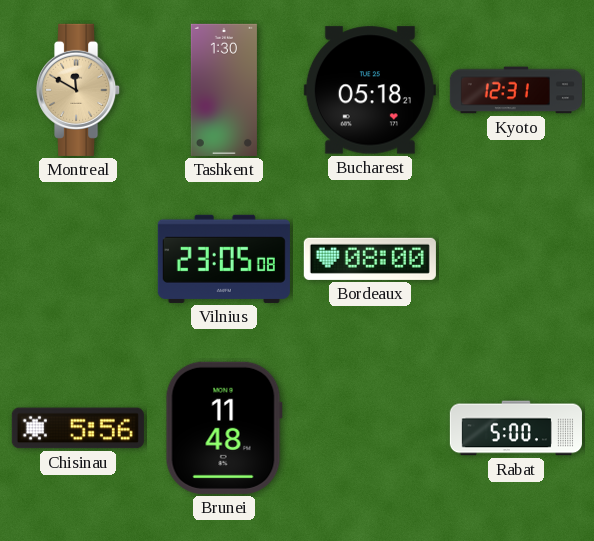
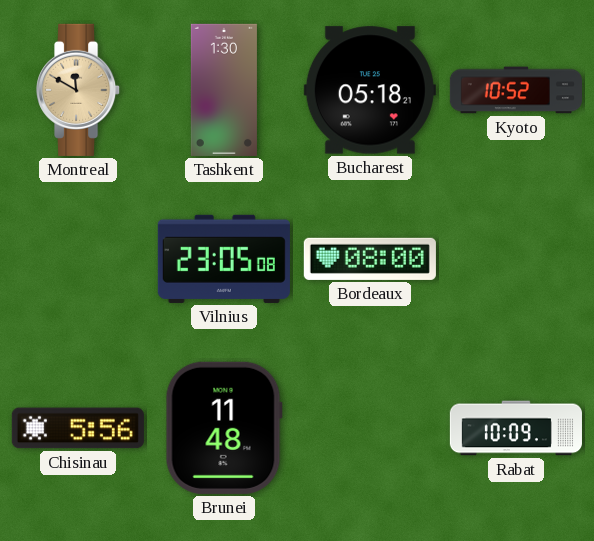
Kyoto: 12:31 -> 10:52 (516, 90)
Rabat: 5:00 -> 10:09 (516, 428)
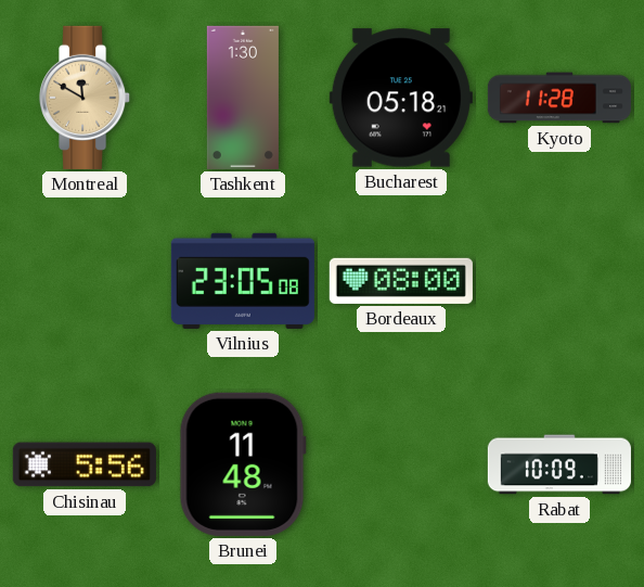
Kyoto: 10:52 -> 11:28 (559, 98)
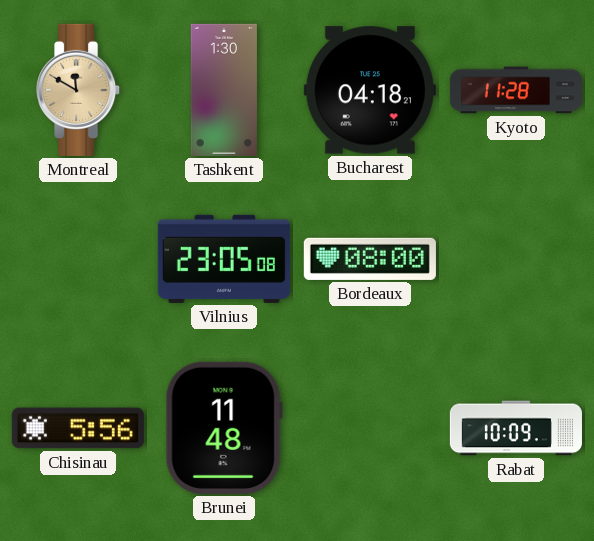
Bucharest: 05:18 -> 04:18 (370, 90)
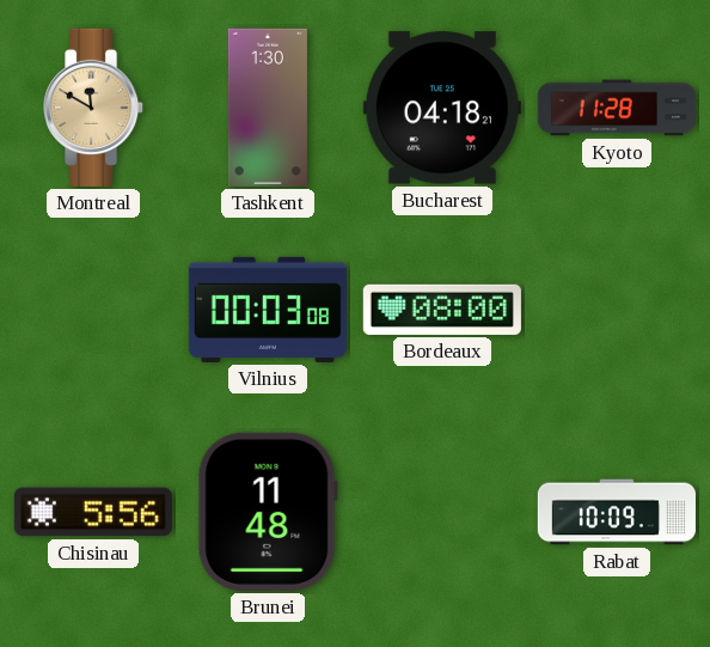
Vilnius: 23:05 -> 00:03 (268, 310)
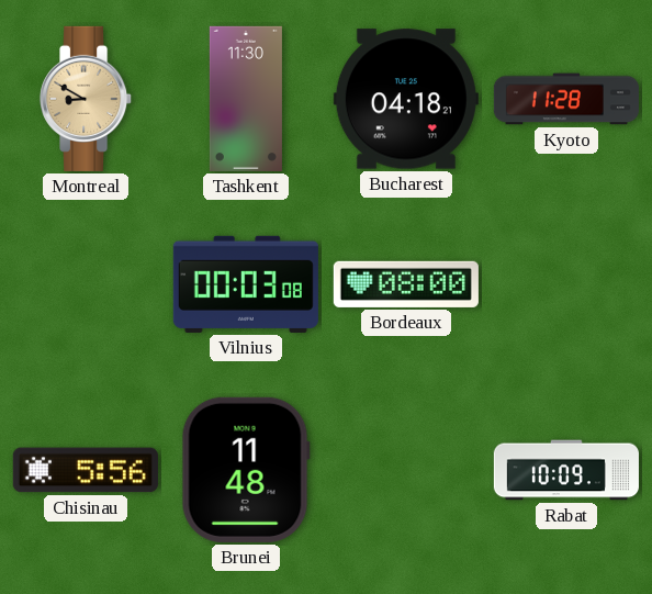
Montreal: 11:50 -> 8:50 (87, 99)
Tashkent: 1:30 -> 11:30 (246, 99)
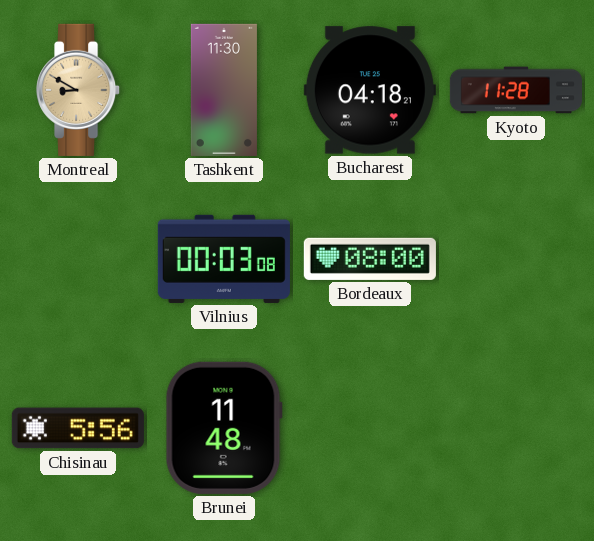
Rabat: 10:09 -> none (566, 470)
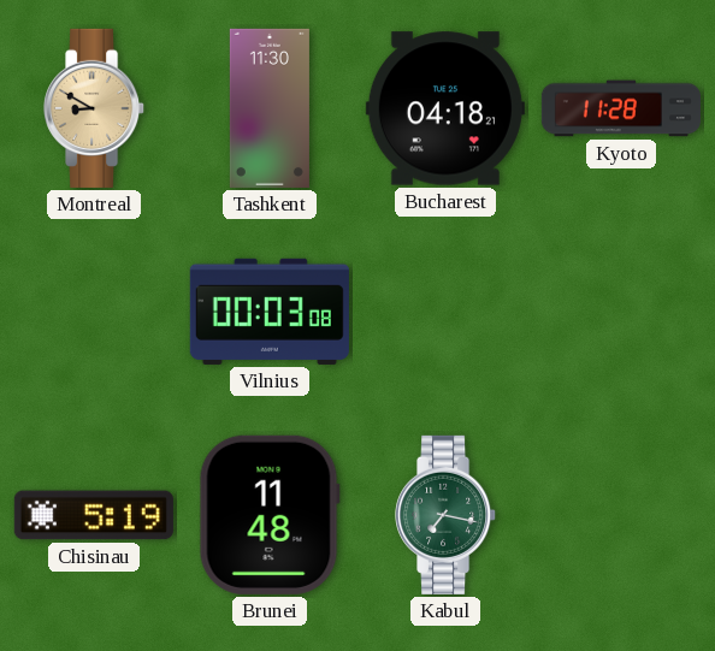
Bordeaux: 08:00 -> none (370, 259)
Chisinau: 5:56 -> 5:19 (94, 515)
Kabul: none -> 7:17 (447, 515)
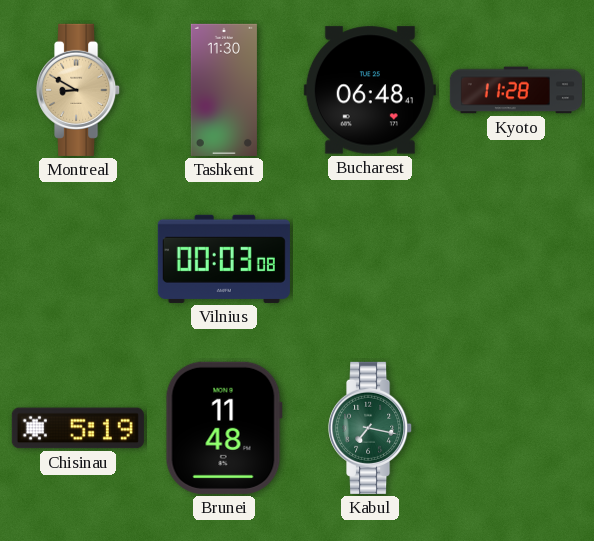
Bucharest: 04:18 -> 06:48 (370, 90)
